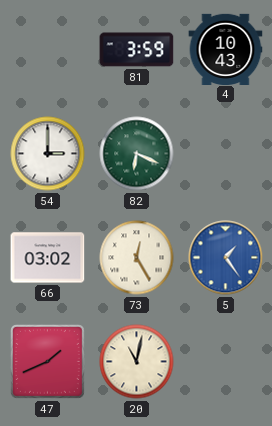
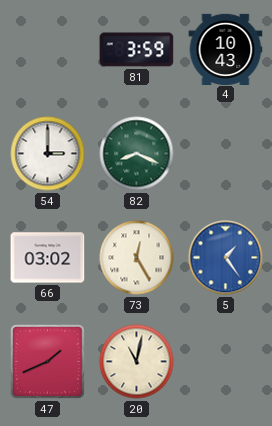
82: 6:19 -> 8:19 (137, 154)
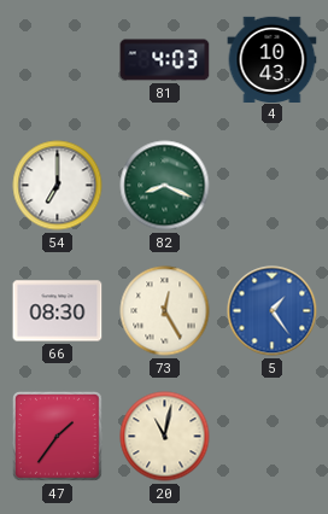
81: 3:59 -> 4:03 (165, 60)
54: 3:00 -> 7:00 (58, 186)
66: 03:02 -> 08:30 (58, 311)
47: 1:41 -> 1:36 (57, 436)
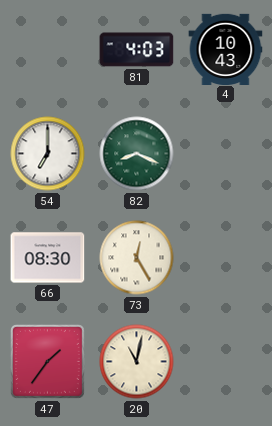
5: 1:24 -> none (273, 311)
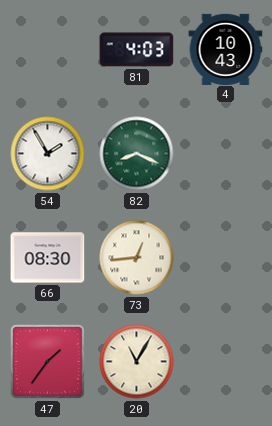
54: 7:00 -> 1:55 (48, 154)
73: 12:25 -> 12:44 (137, 258)
20: 11:02 -> 11:05 (137, 362)
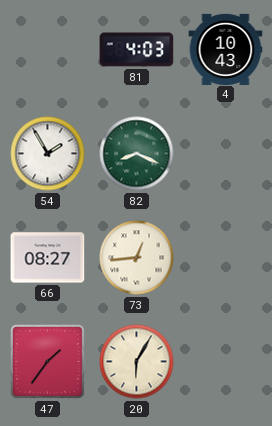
66: 08:30 -> 08:27 (48, 258)
20: 11:05 -> 6:05 (137, 362)
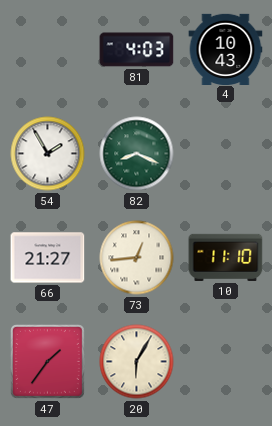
66: 08:27 -> 21:27 (48, 258)
10: none -> 11:10 (226, 257)
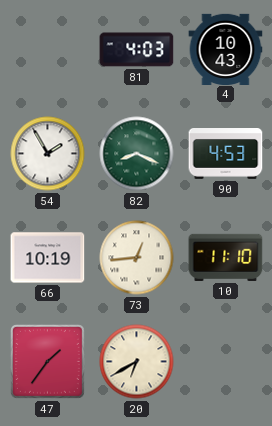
90: none -> 4:53 (226, 154)
66: 21:27 -> 10:19 (48, 258)
20: 6:05 -> 6:40 (137, 362)
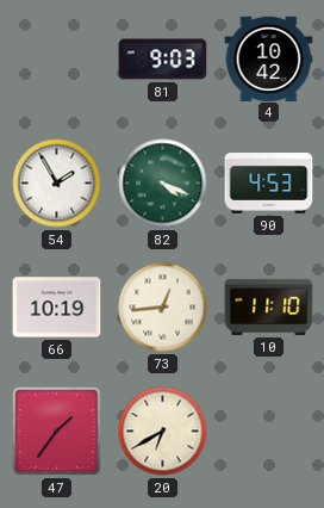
81: 4:03 -> 9:03 (163, 60)
4: 10:43 -> 10:42 (269, 58)
82: 8:19 -> 4:19 (163, 184)
